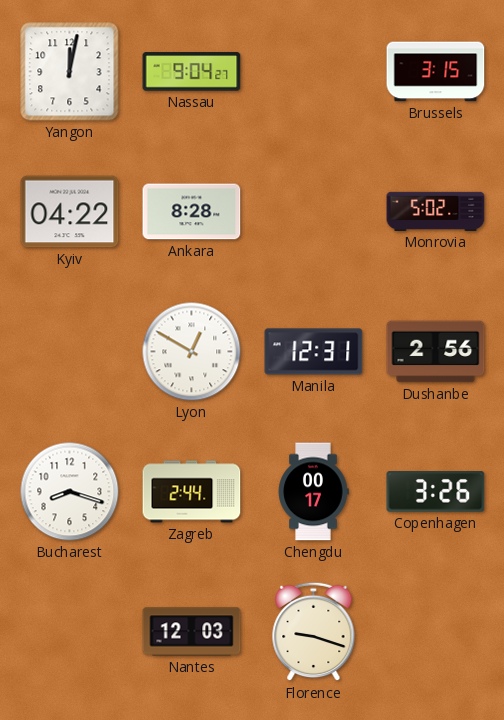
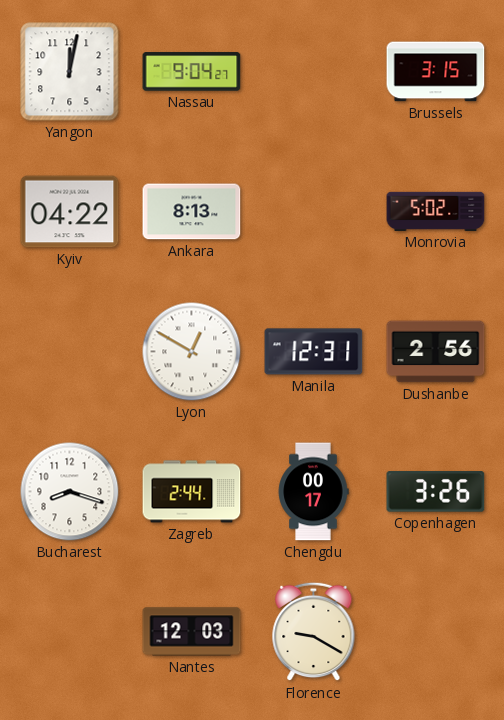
Ankara: 8:28 -> 8:13 (192, 212)
Florence: 9:18 -> 9:20 (314, 632)
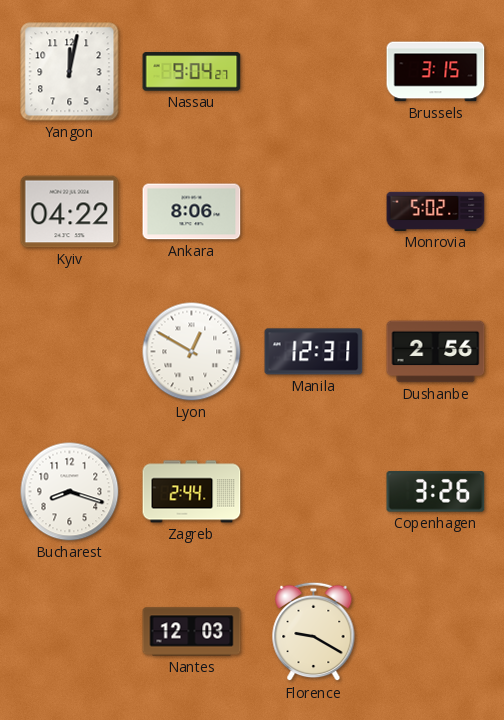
Ankara: 8:13 -> 8:06 (192, 212)
Chengdu: 00:17 -> none (313, 492)
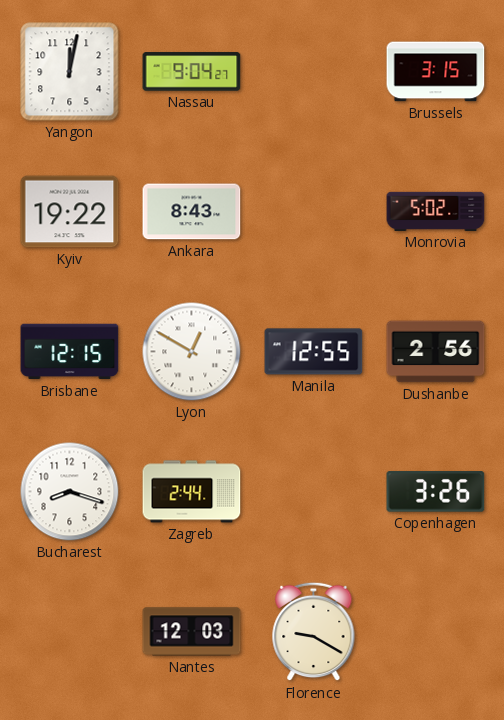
Kyiv: 04:22 -> 19:22 (70, 212)
Ankara: 8:06 -> 8:43 (192, 212)
Brisbane: none -> 12:15 (70, 352)
Manila: 12:31 -> 12:55 (314, 352)
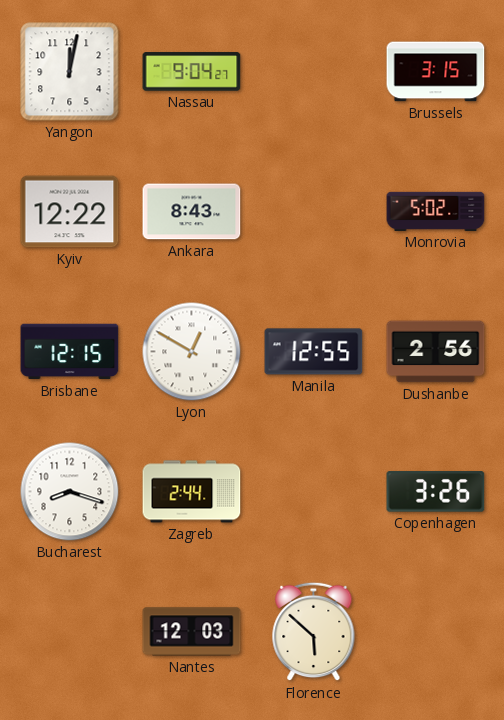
Kyiv: 19:22 -> 12:22 (70, 212)
Florence: 9:20 -> 5:52 (314, 632)
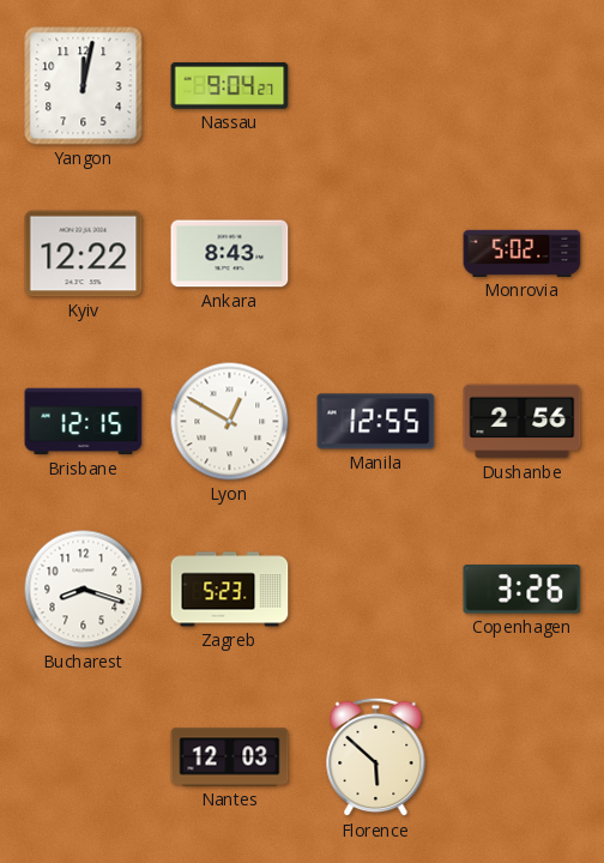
Brussels: 3:15 -> none (436, 72)
Zagreb: 2:44 -> 5:23 (230, 590)
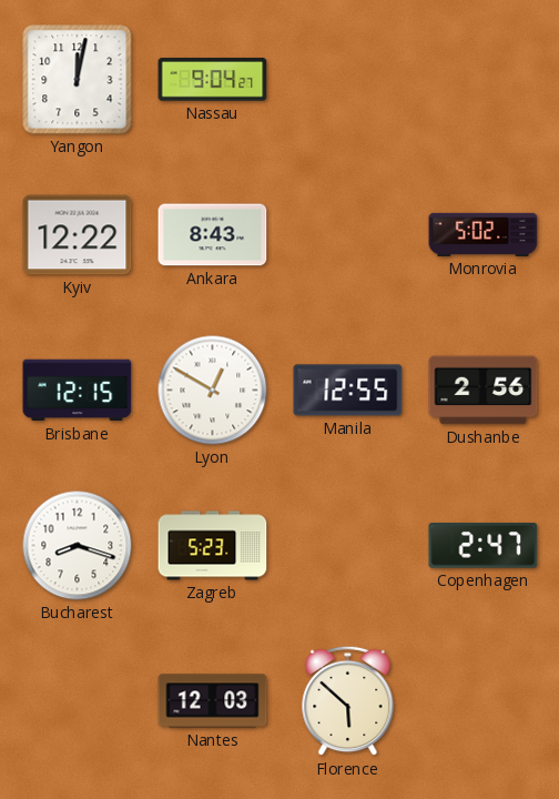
Copenhagen: 3:26 -> 2:47 (484, 546)
